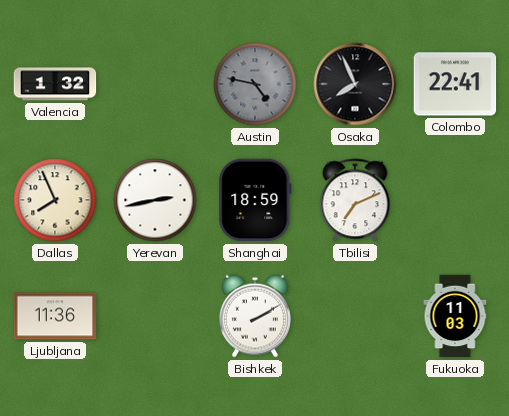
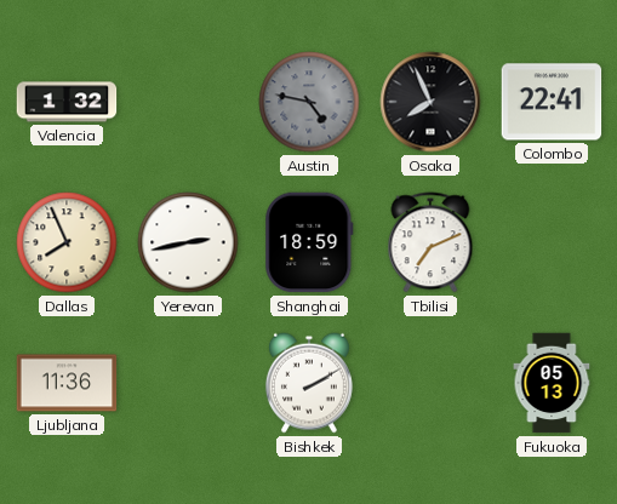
Fukuoka: 11:03 -> 05:13 (552, 383)
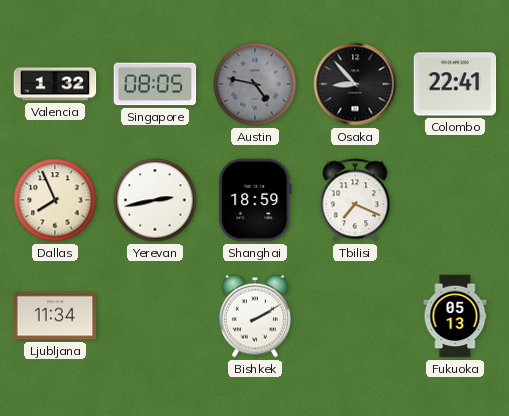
Singapore: none -> 08:05 (155, 84)
Osaka: 7:56 -> 8:53 (355, 84)
Tbilisi: 7:11 -> 7:19 (355, 200)
Ljubljana: 11:36 -> 11:34 (55, 316)
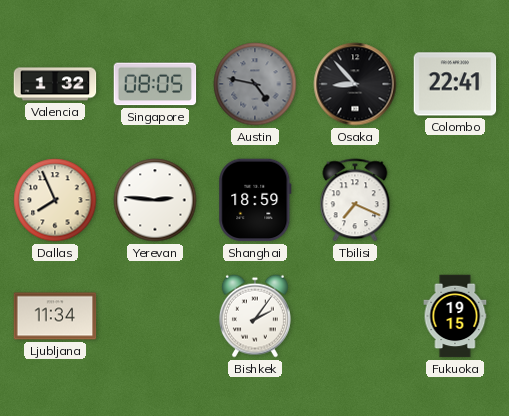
Yerevan: 2:43 -> 2:46 (155, 200)
Bishkek: 2:10 -> 2:06 (255, 316)
Fukuoka: 05:13 -> 19:15 (455, 316)
